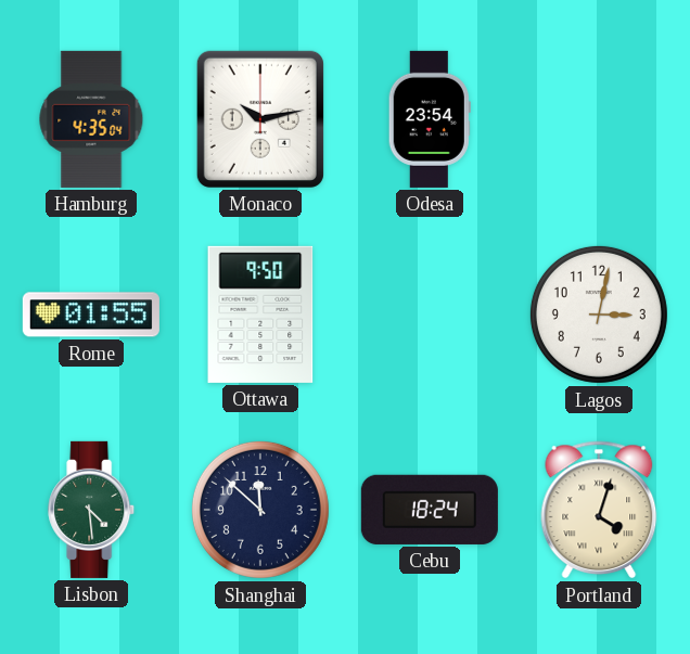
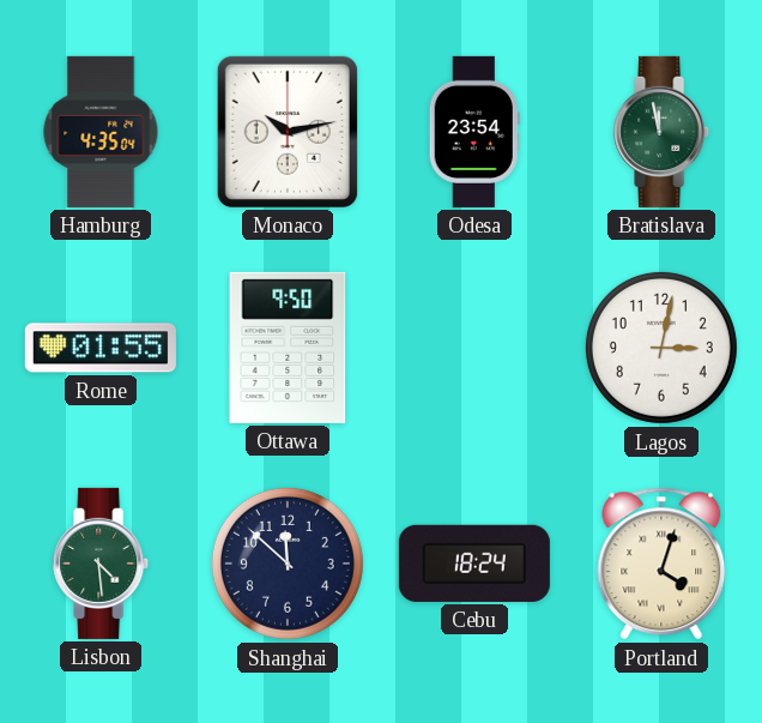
Bratislava: none -> 11:58 (663, 132)
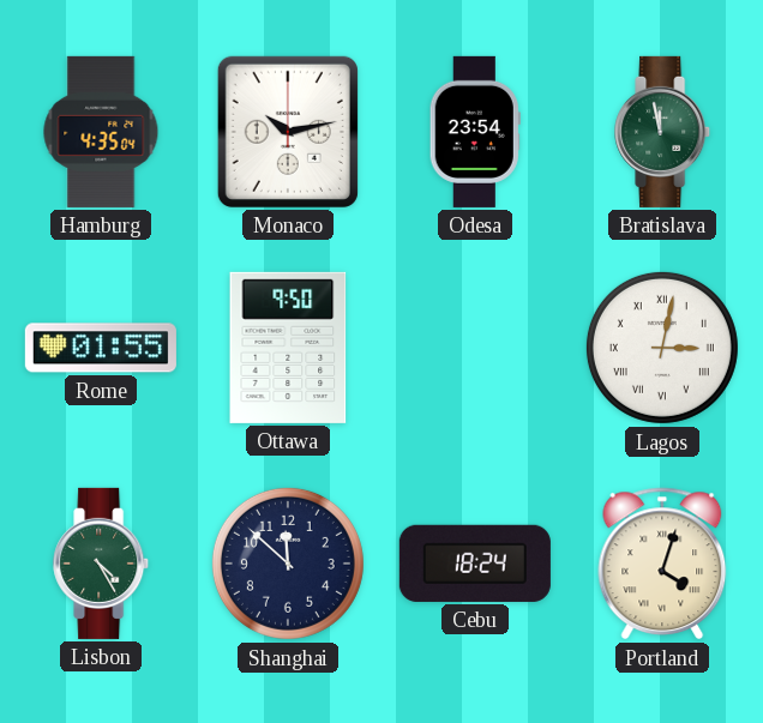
Lagos numerals: Arabic -> Roman (662, 348)
Lisbon: 4:29 -> 4:25 (102, 564)
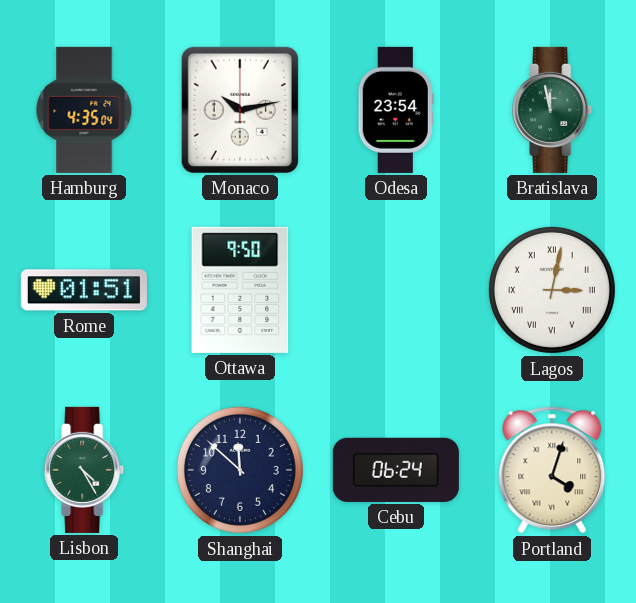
Rome: 01:55 -> 01:51 (84, 290)
Cebu: 18:24 -> 06:24 (396, 470)
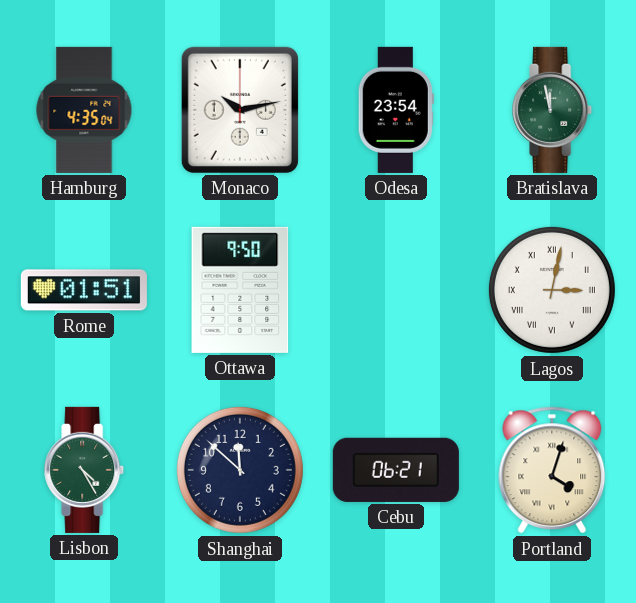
Cebu: 06:24 -> 06:21 (396, 470)
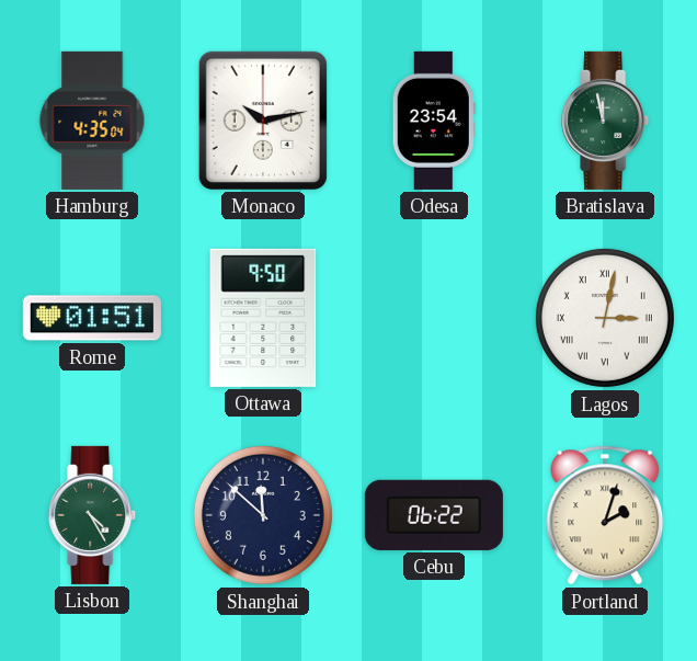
Cebu: 06:21 -> 06:22 (434, 515)
Portland: 4:03 -> 2:03 (605, 515)
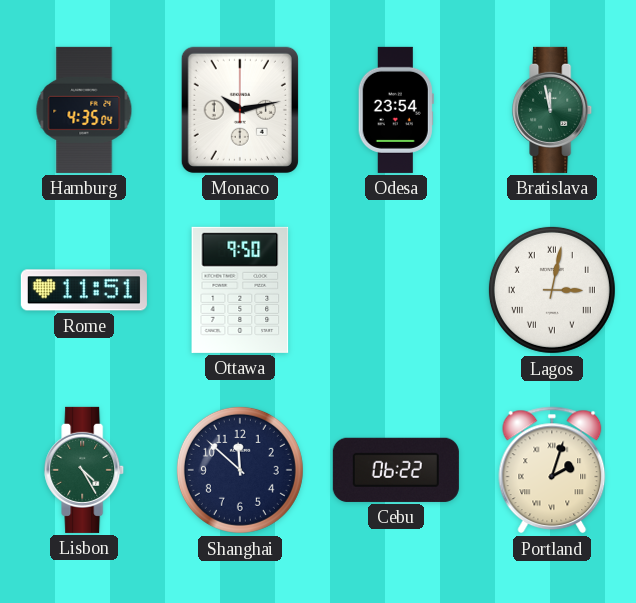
Rome: 01:51 -> 11:51 (84, 290)
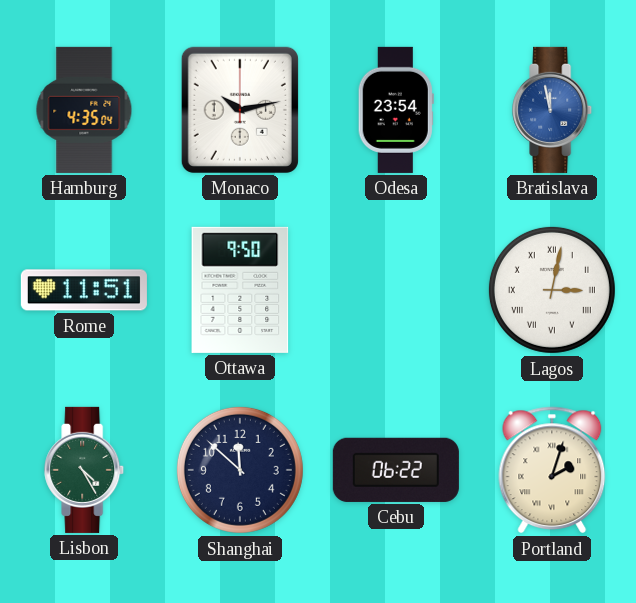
Bratislava dial: green -> blue (553, 110)
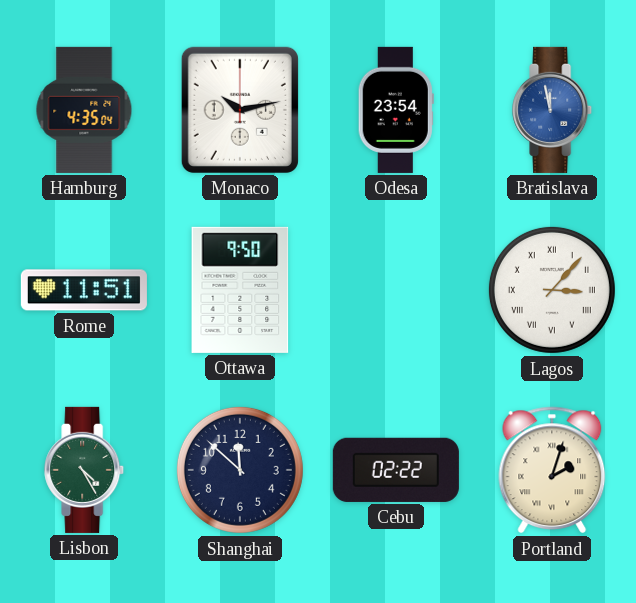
Lagos: 3:02 -> 3:07 (552, 290)
Cebu: 06:22 -> 02:22 (396, 470)
